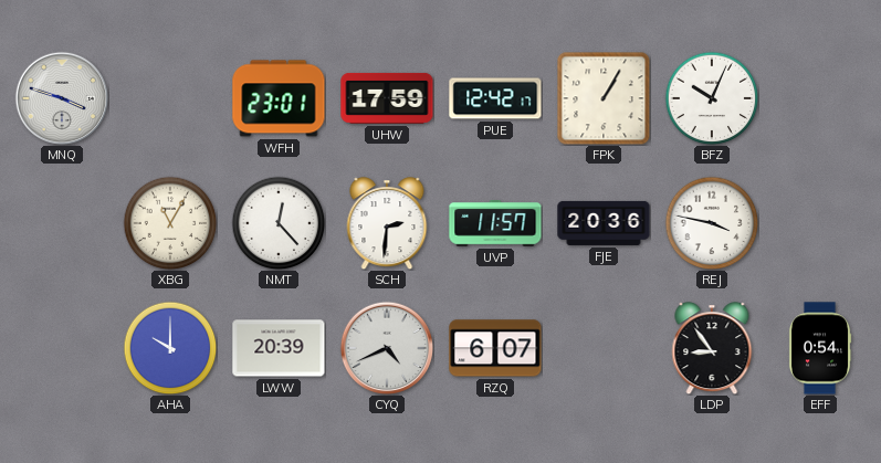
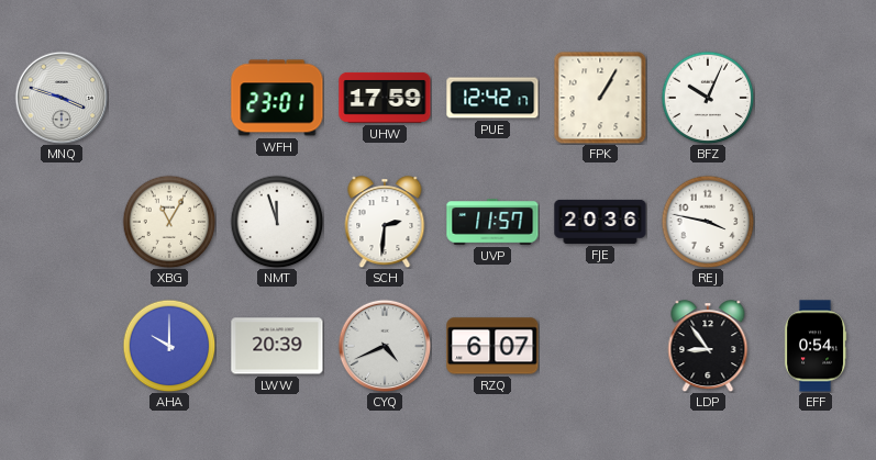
NMT: 12:23 -> 11:57 (277, 222)
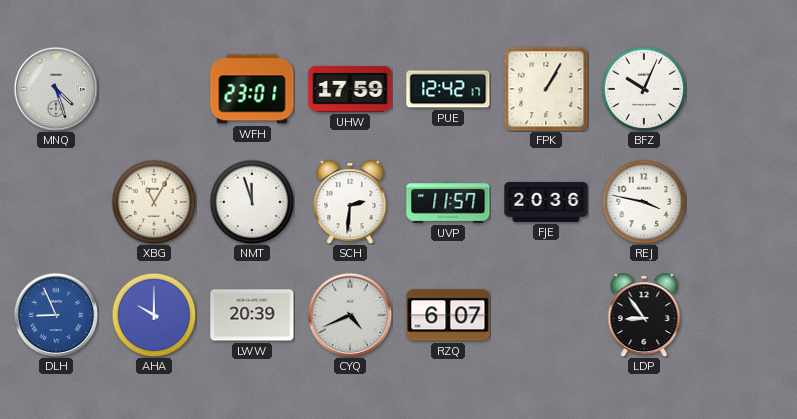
MNQ: 3:48 -> 4:27 (56, 89)
DLH: none -> 8:56 (56, 315)
EFF: 0:54 -> none (816, 346)
